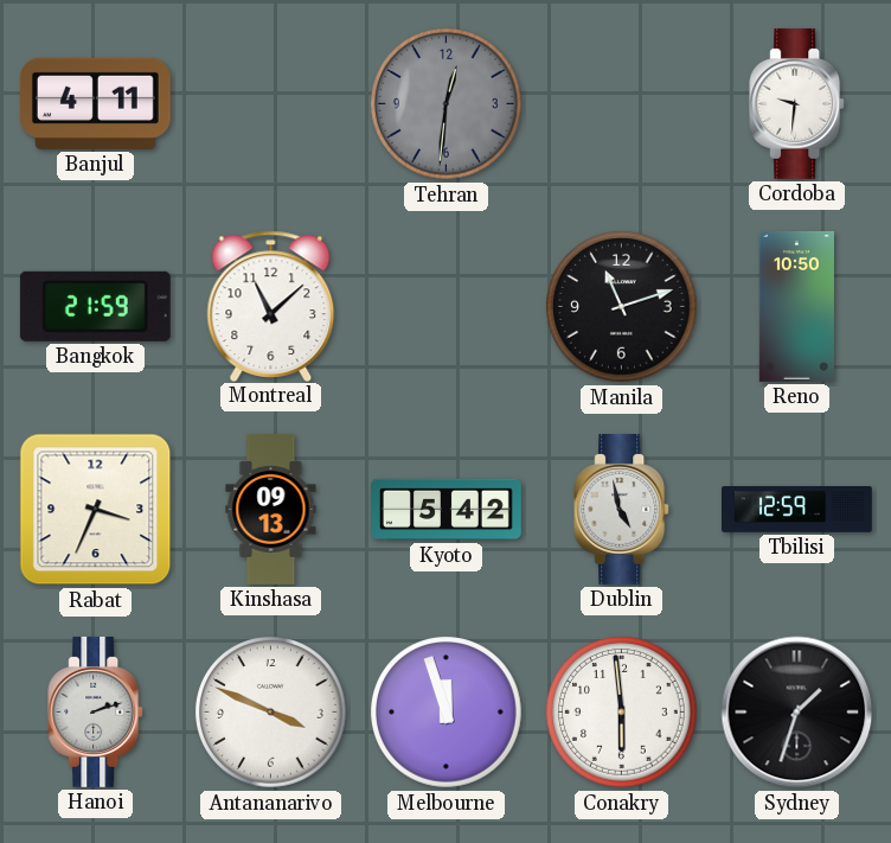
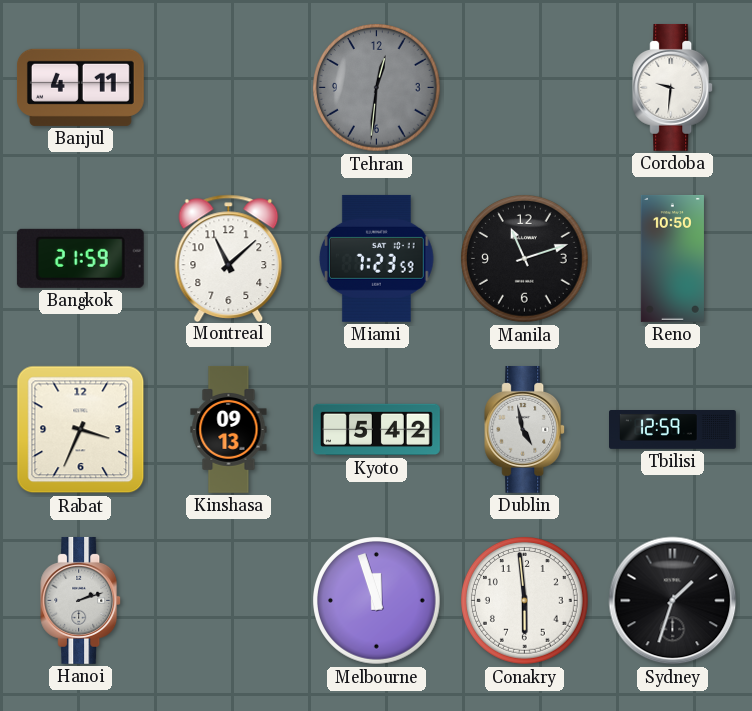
Miami: none -> 7:23 (376, 258)
Antananarivo: 3:49 -> none (271, 713)
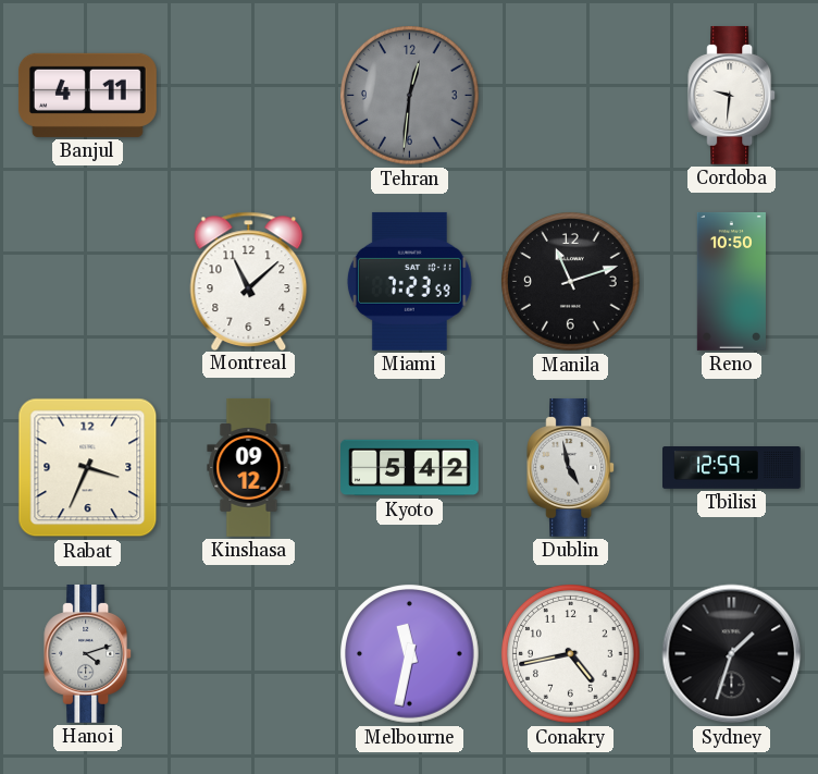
Bangkok: 21:59 -> none (80, 258)
Kinshasa: 09:13 -> 09:12 (249, 467)
Hanoi: 2:12 -> 4:12 (88, 653)
Melbourne: 11:57 -> 11:32 (410, 654)
Conakry: 5:59 -> 4:43 (571, 654)
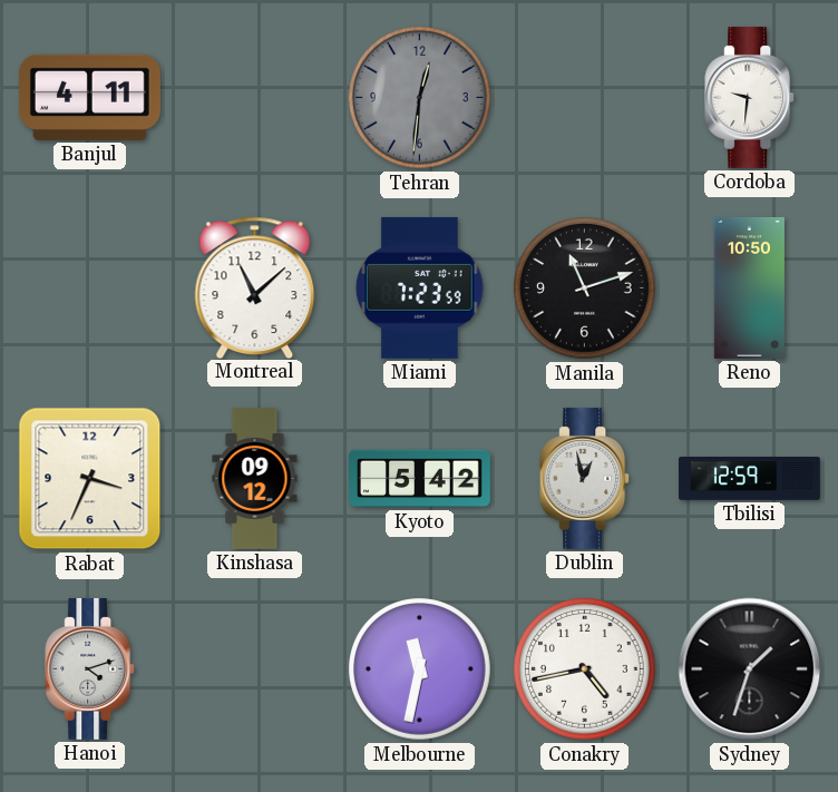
Dublin: 4:58 -> 12:58 (585, 478)
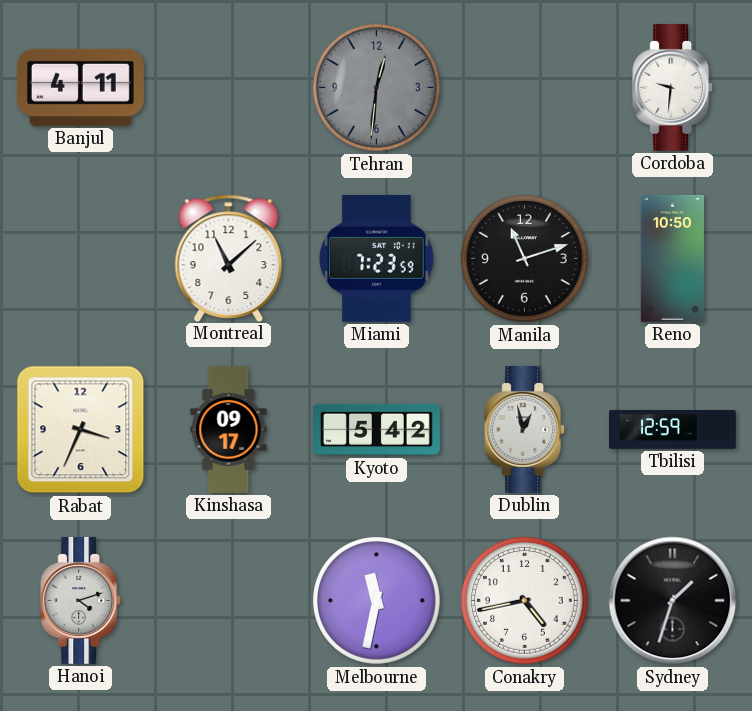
Kinshasa: 09:12 -> 09:17 (229, 429)
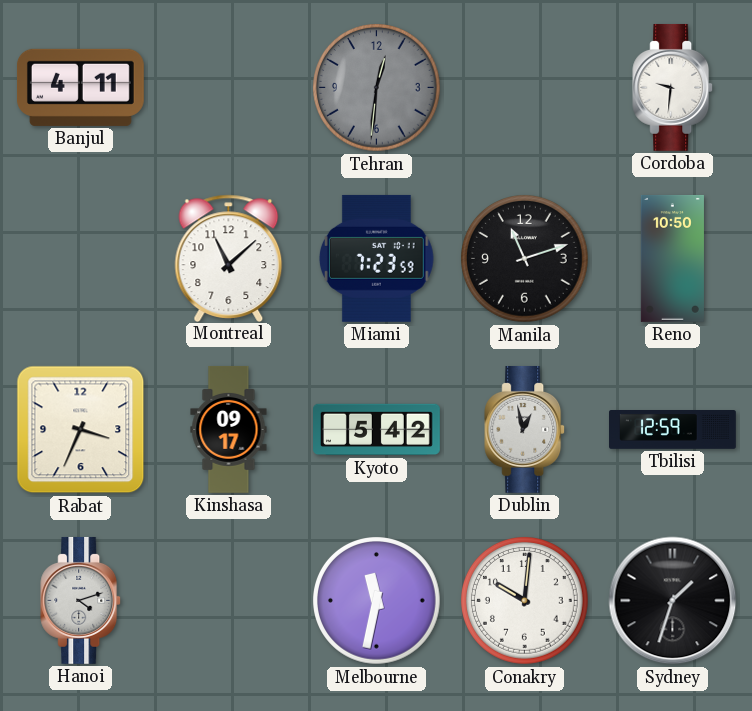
Conakry: 4:43 -> 10:01 (525, 601)
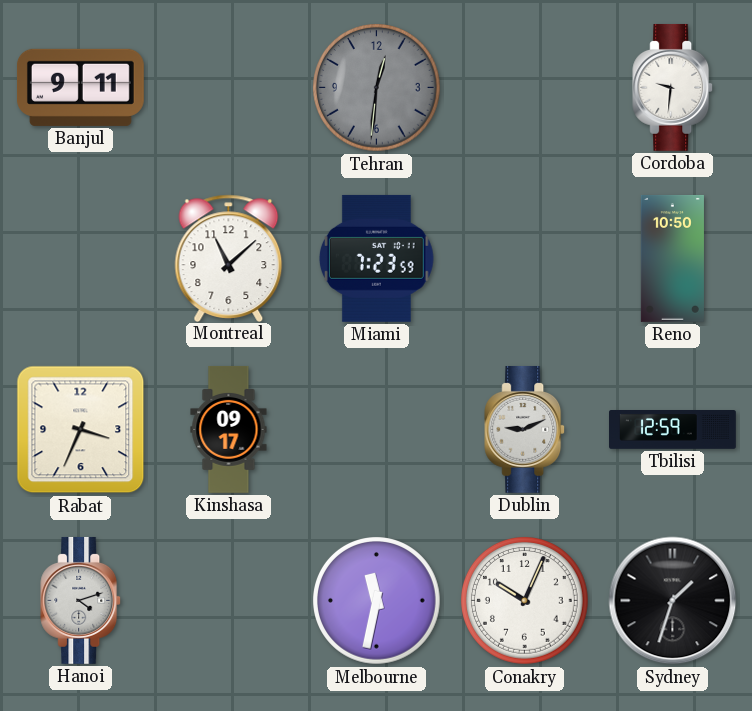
Banjul: 4:11 -> 9:11 (80, 87)
Manila: 11:12 -> none (525, 259)
Kyoto: 5:42 -> none (377, 430)
Dublin: 12:58 -> 9:11 (525, 429)
Conakry: 10:01 -> 10:04 (525, 601)
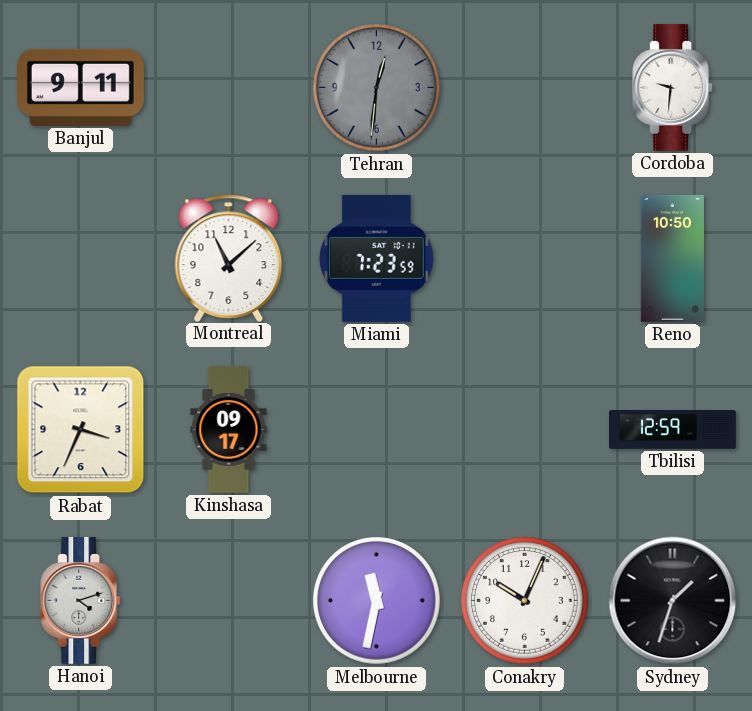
Dublin: 9:11 -> none (525, 429)
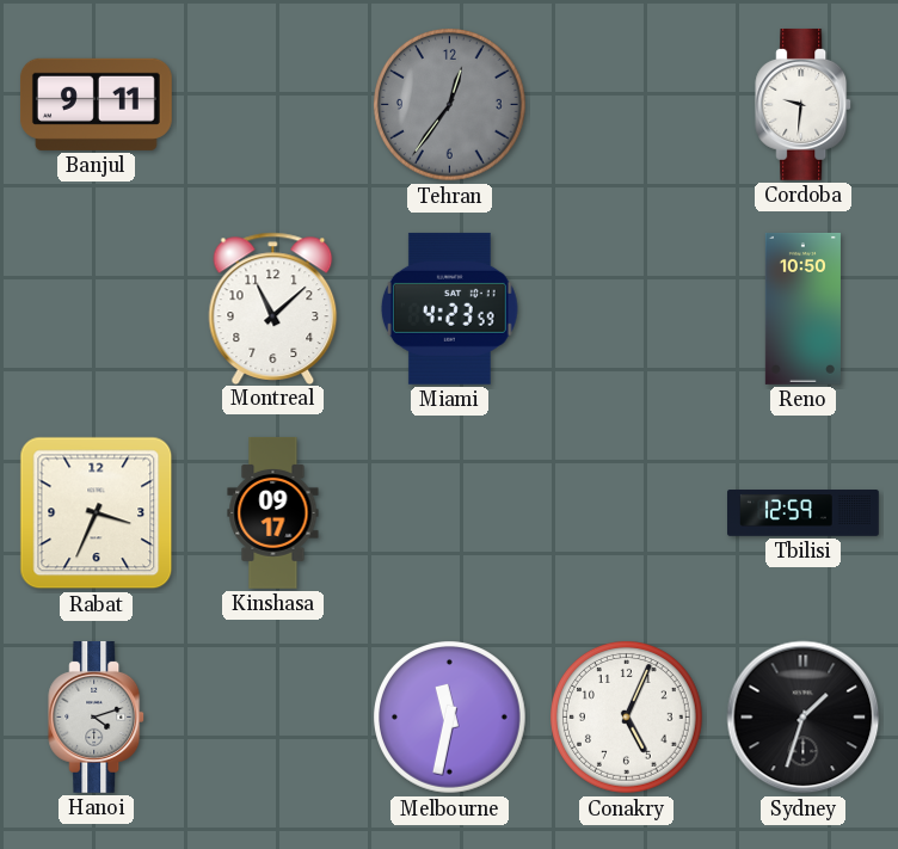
Tehran: 12:31 -> 12:36 (450, 105)
Miami: 7:23 -> 4:23 (449, 308)
Conakry: 10:04 -> 5:04 (627, 718)
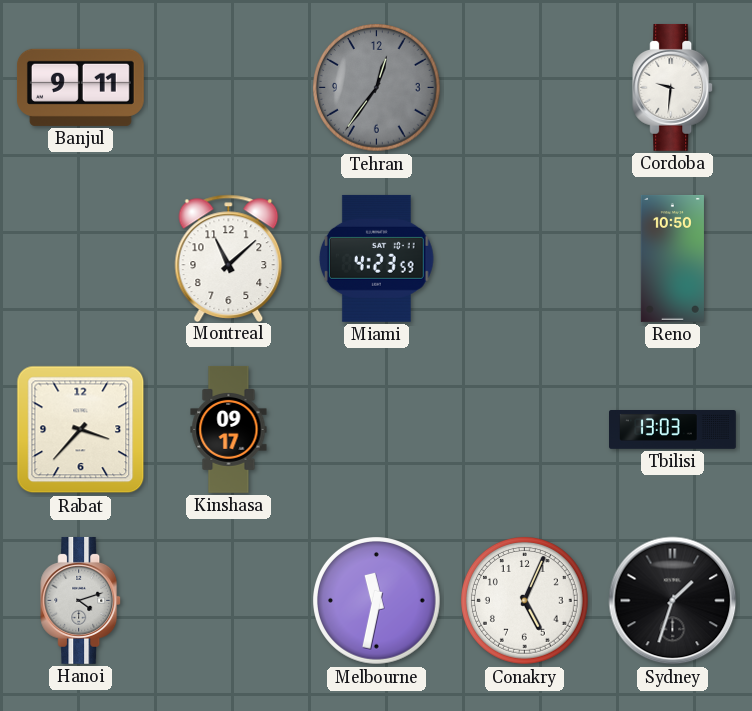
Rabat: 3:34 -> 3:37 (81, 430)
Tbilisi: 12:59 -> 13:03 (673, 430)
